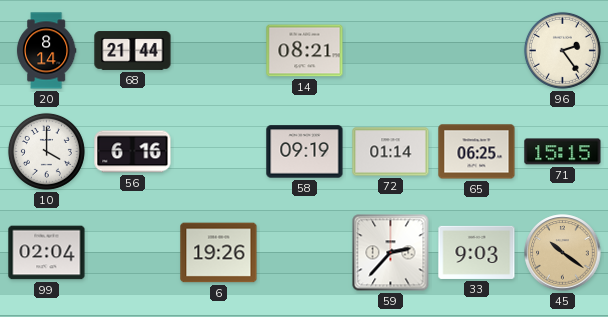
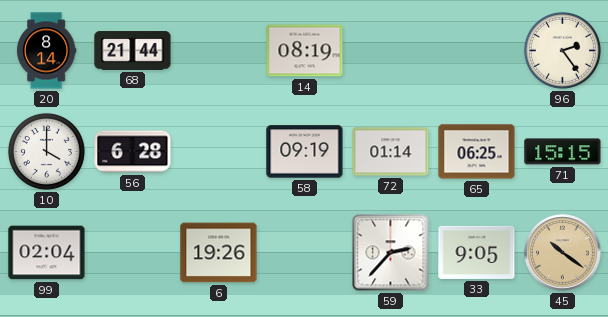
14: 08:21 -> 08:19 (305, 51)
56: 6:16 -> 6:28 (133, 152)
33: 9:03 -> 9:05 (477, 252)
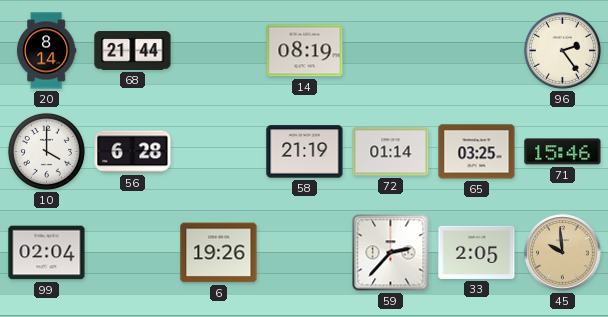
58: 09:19 -> 21:19 (305, 152)
65: 06:25 -> 03:25 (477, 152)
71: 15:15 -> 15:46 (563, 152)
33: 9:05 -> 2:05 (477, 252)
45: 10:21 -> 9:59 (563, 253)
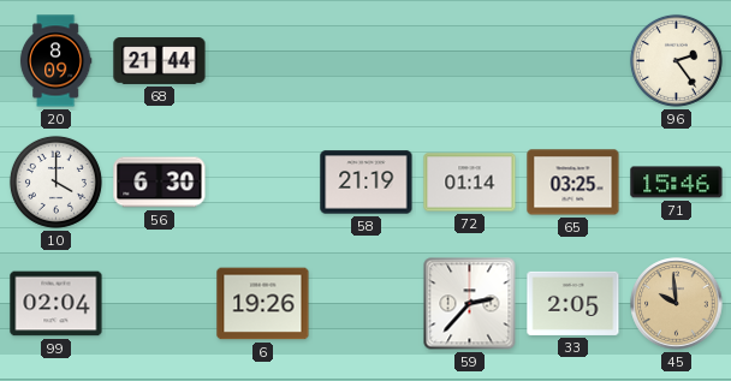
20: 8:14 -> 8:09 (55, 61)
14: 08:19 -> none (305, 51)
56: 6:28 -> 6:30 (160, 183)
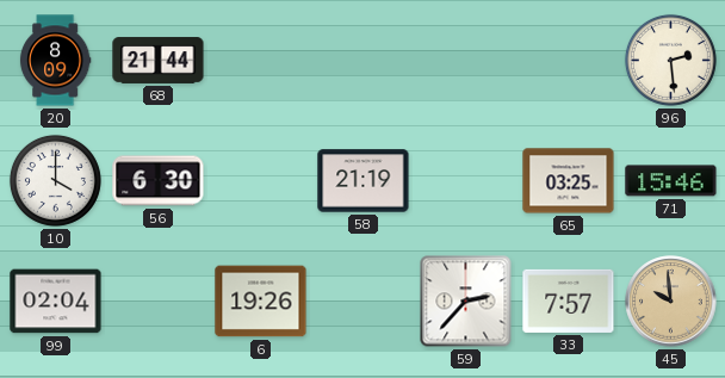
96: 2:24 -> 2:29 (670, 60)
72: 01:14 -> none (470, 183)
33: 2:05 -> 7:57 (569, 300)
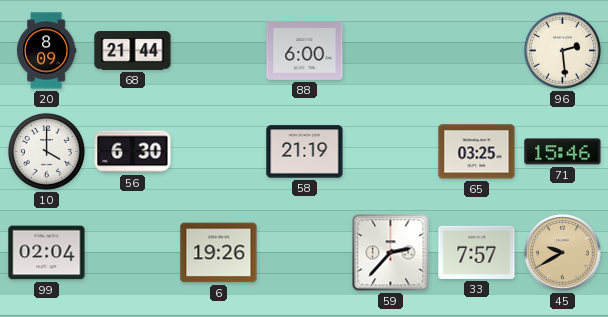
88: none -> 6:00 (305, 51)
45: 9:59 -> 9:40 (563, 253)
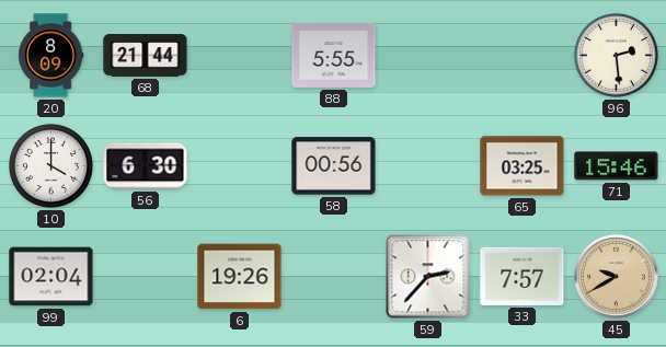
88: 6:00 -> 5:55 (334, 56)
58: 21:19 -> 00:56 (334, 166)
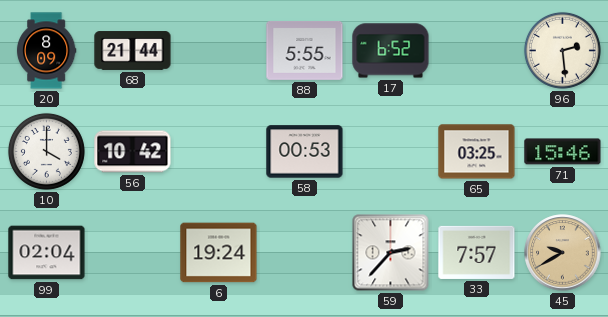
17: none -> 6:52 (391, 51)
56: 6:30 -> 10:42 (133, 152)
58: 00:56 -> 00:53 (305, 152)
6: 19:26 -> 19:24 (219, 253)
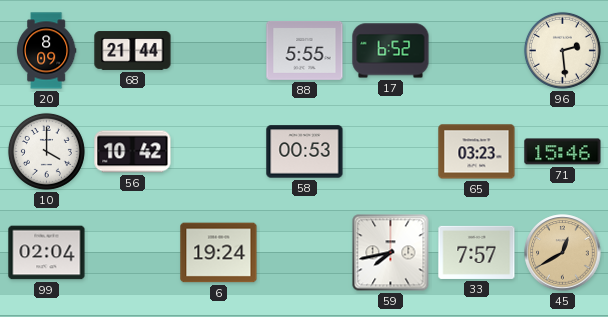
65: 03:25 -> 03:23 (477, 152)
59: 2:37 -> 7:43 (391, 253)
45: 9:40 -> 12:40 (563, 253)
